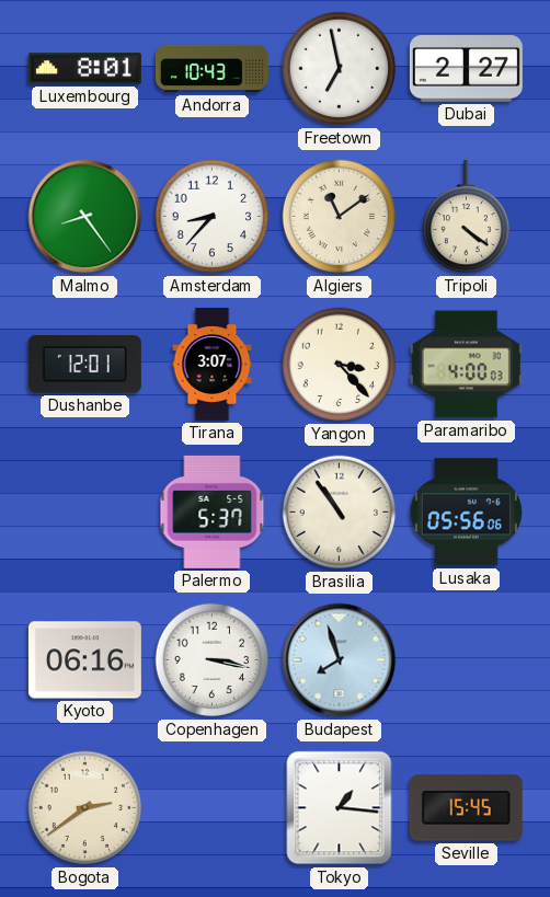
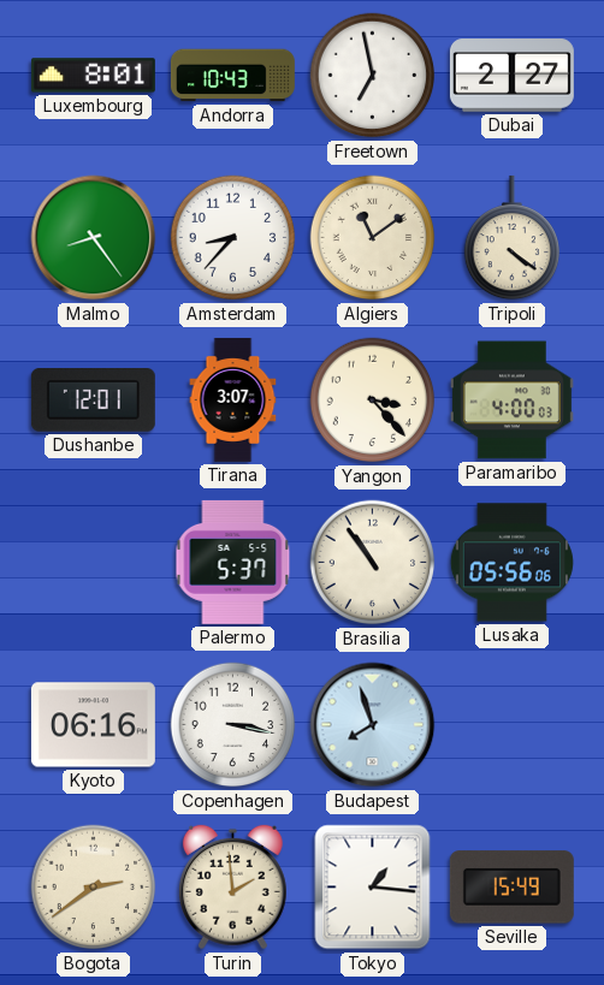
Turin: none -> 1:59 (232, 888)
Seville: 15:45 -> 15:49 (511, 888)
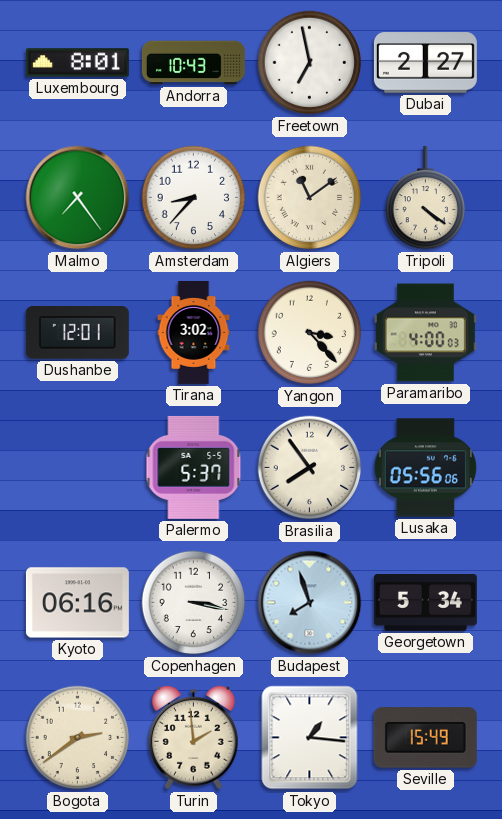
Malmo: 8:24 -> 7:24 (78, 198)
Tirana: 3:07 -> 3:02 (194, 332)
Brasilia: 10:54 -> 7:54 (310, 468)
Georgetown: none -> 5:34 (425, 603)
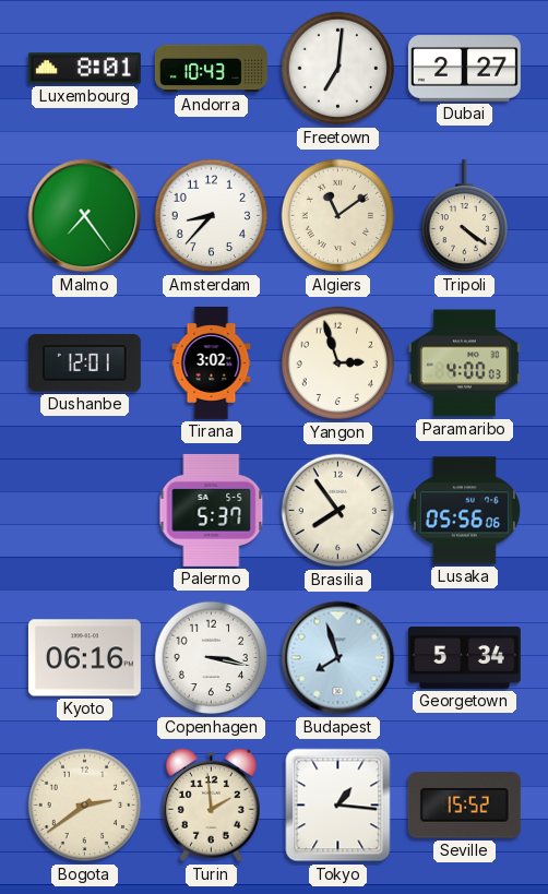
Freetown: 6:58 -> 7:01 (338, 69)
Yangon: 3:23 -> 2:57 (338, 363)
Seville: 15:49 -> 15:52 (464, 806)
